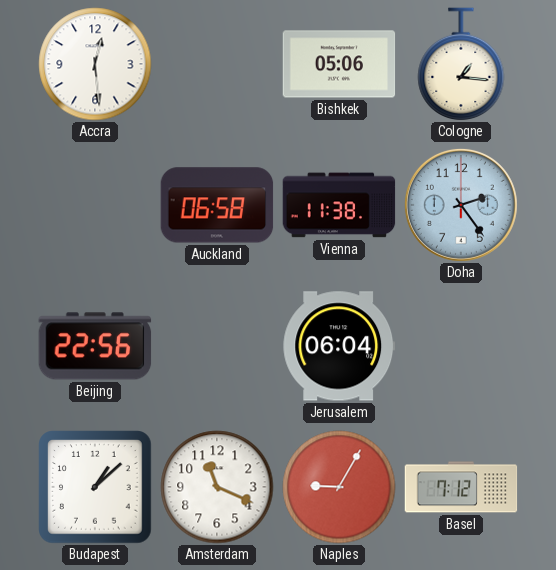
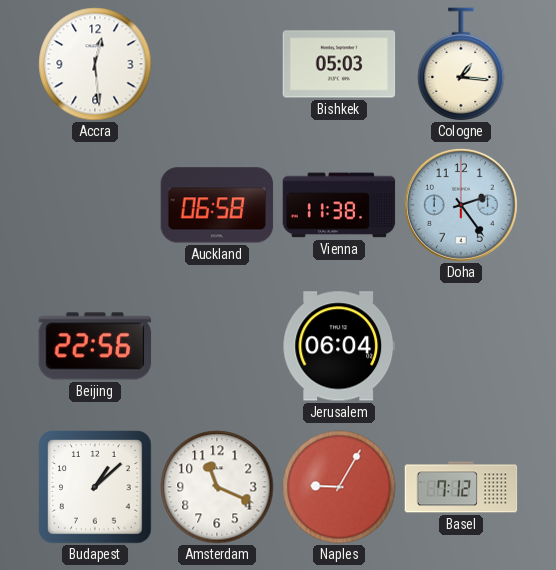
Bishkek: 05:06 -> 05:03 (339, 64)
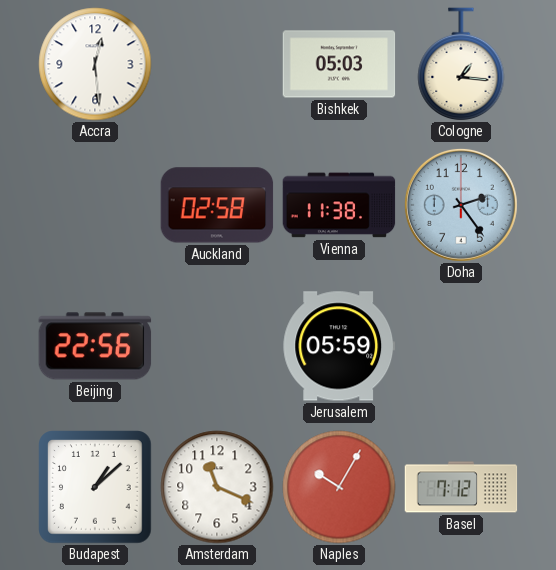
Auckland: 06:58 -> 02:58 (217, 205)
Jerusalem: 06:04 -> 05:59 (339, 346)
Naples: 9:05 -> 10:05 (339, 487)
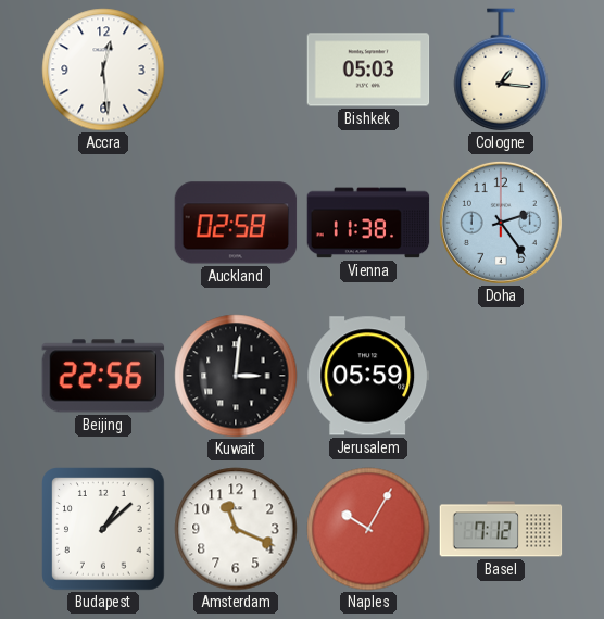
Kuwait: none -> 3:01 (236, 376)
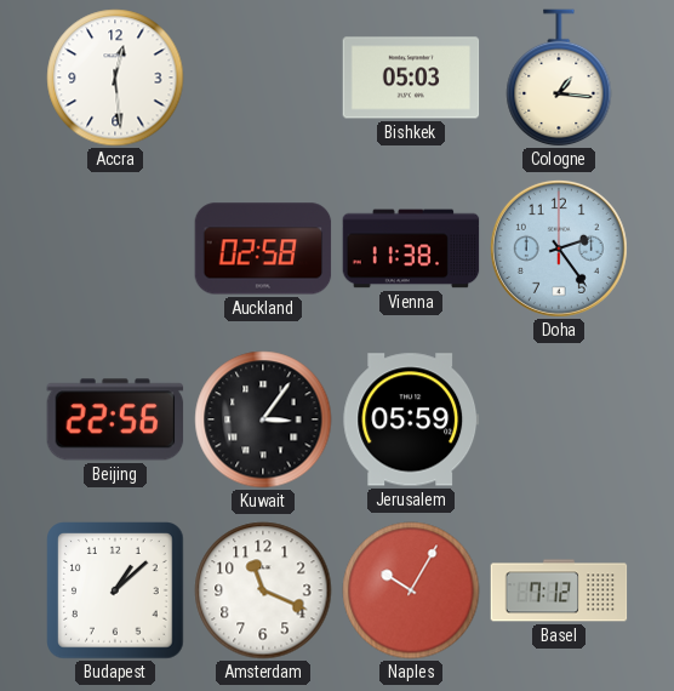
Kuwait: 3:01 -> 3:06 (263, 419)
